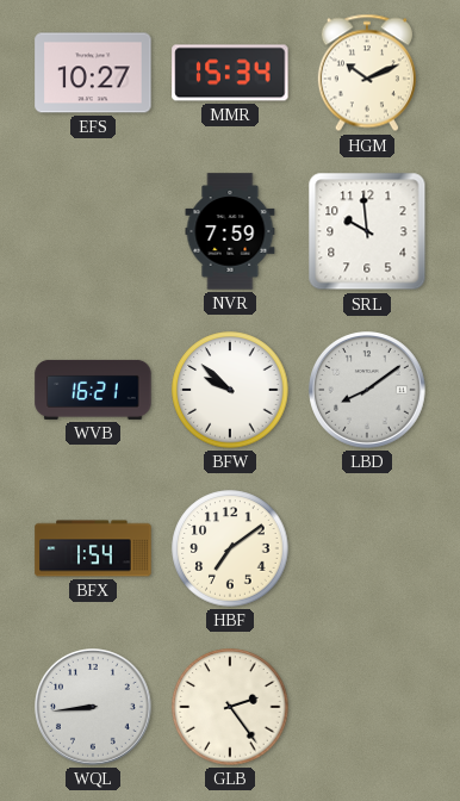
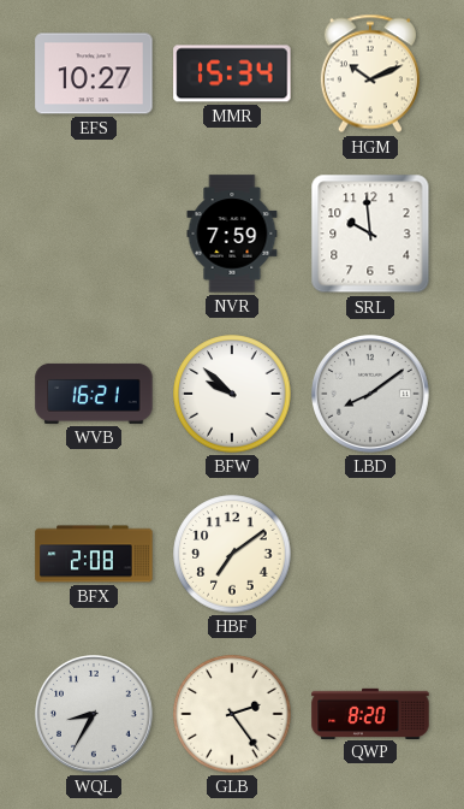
BFX: 1:54 -> 2:08 (94, 554)
WQL: 8:44 -> 8:35 (95, 715)
QWP: none -> 8:20 (370, 713)
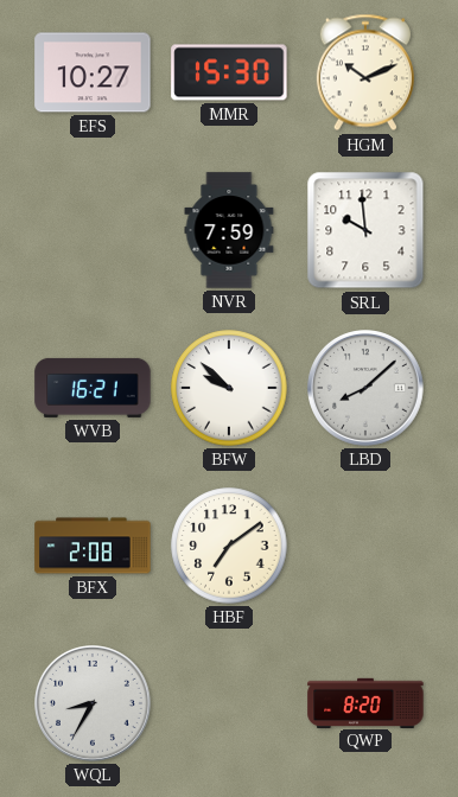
MMR: 15:34 -> 15:30 (229, 72)
LBD: 8:09 -> 8:08 (367, 389)
GLB: 2:24 -> none (232, 714)
